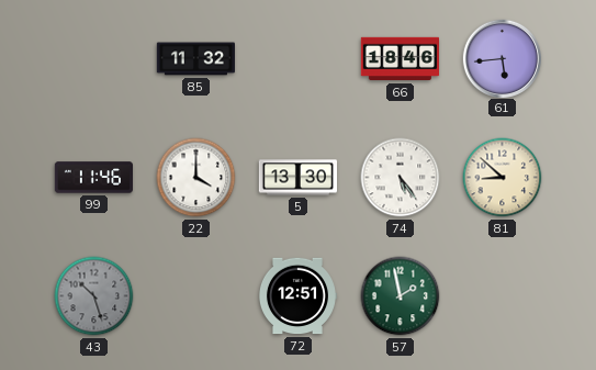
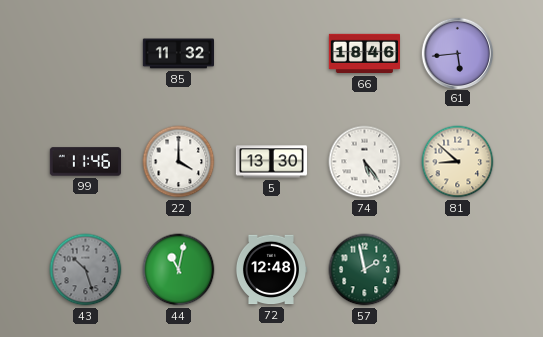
44: none -> 11:02 (179, 270)
72: 12:51 -> 12:48 (270, 270)
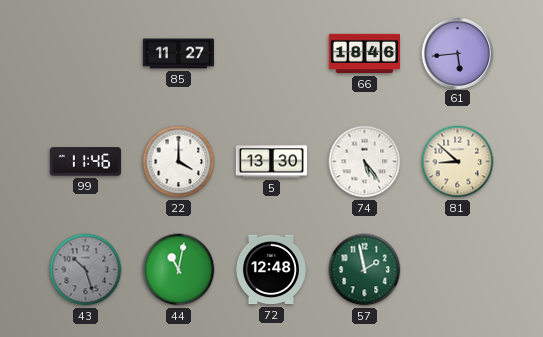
85: 11:32 -> 11:27 (178, 54)
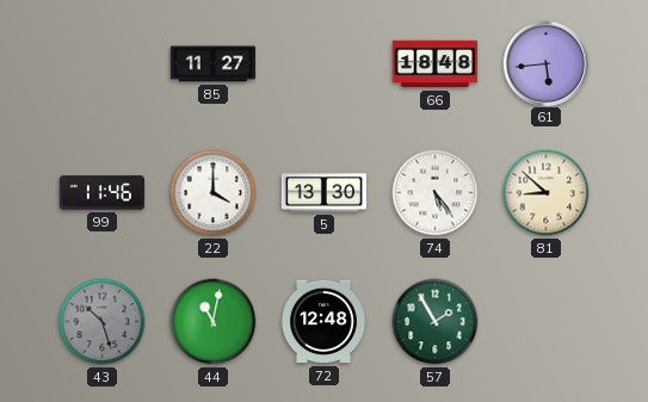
66: 18:46 -> 18:48 (434, 64)
57: 1:58 -> 1:55 (436, 322)
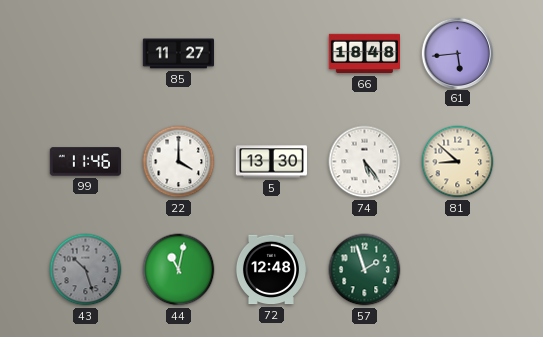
57: 1:55 -> 1:57 (365, 270)
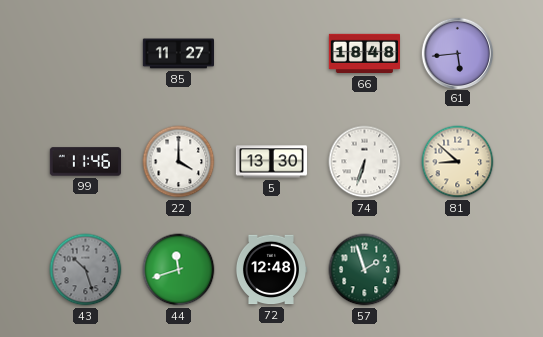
74: 5:24 -> 6:33 (365, 162)
44: 11:02 -> 11:42 (179, 270)
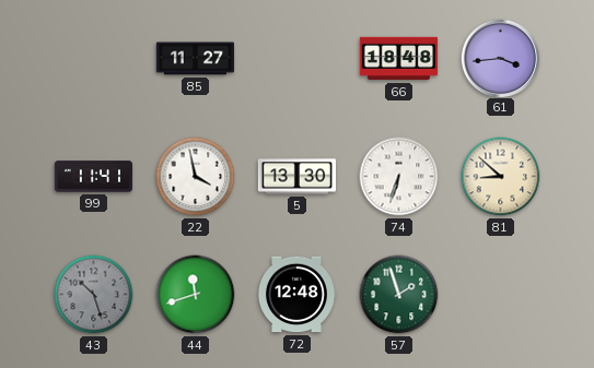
61: 5:44 -> 3:44 (500, 58)
99: 11:46 -> 11:41 (93, 177)
22: 4:00 -> 3:58 (196, 177)
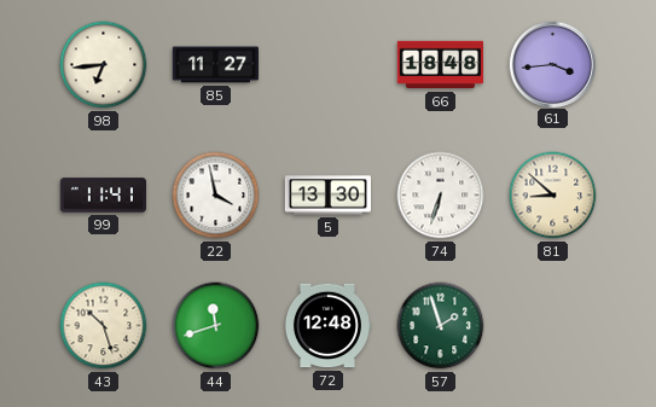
98: none -> 6:44 (104, 65)
43 dial: grey -> cream (104, 326)
